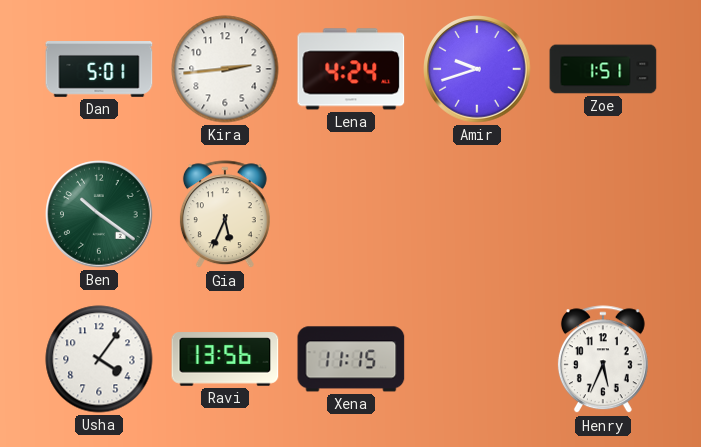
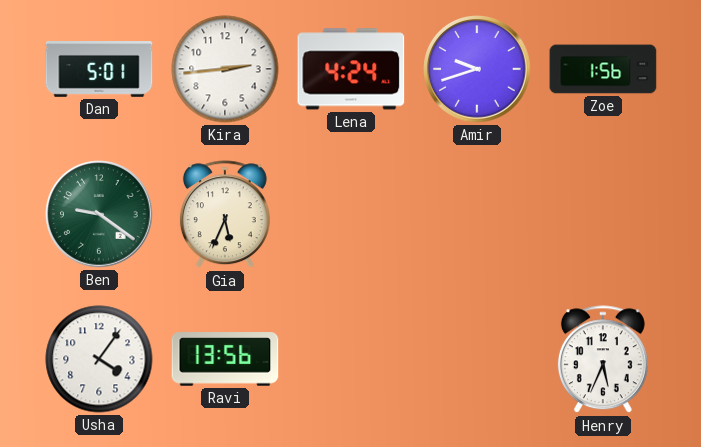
Zoe: 1:51 -> 1:56 (603, 69)
Ben: 10:21 -> 9:21 (99, 214)
Xena: 11:15 -> none (351, 359)
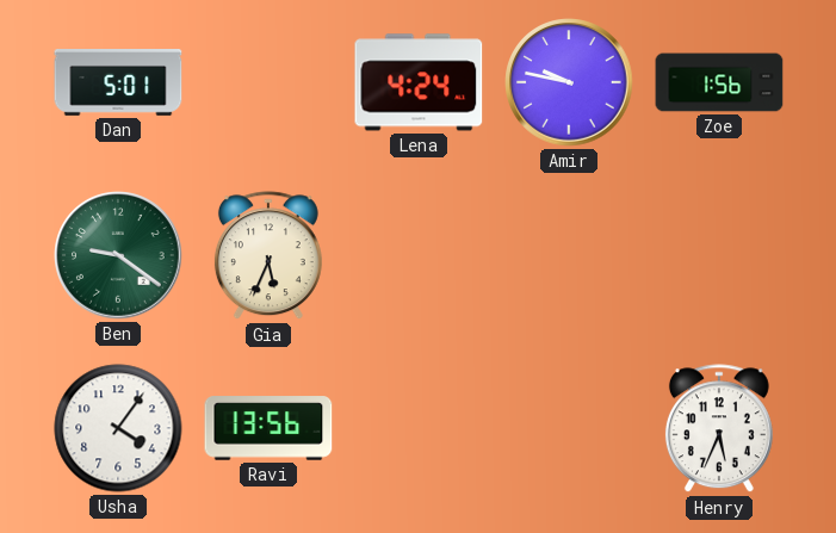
Kira: 2:44 -> none (225, 69)
Amir: 9:42 -> 9:47 (569, 82)
